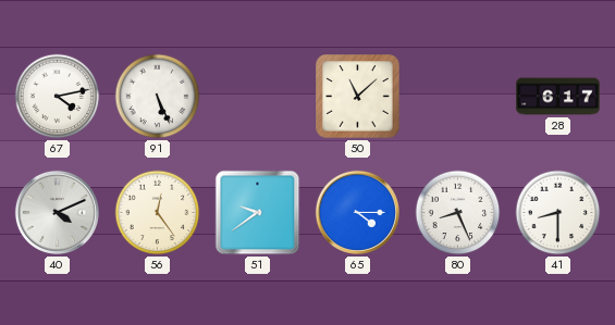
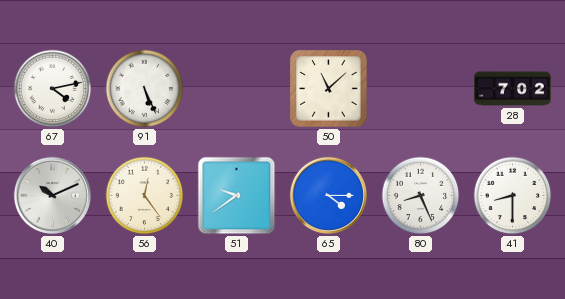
28: 6:17 -> 7:02 (513, 89)
40: 4:11 -> 10:11 (52, 195)
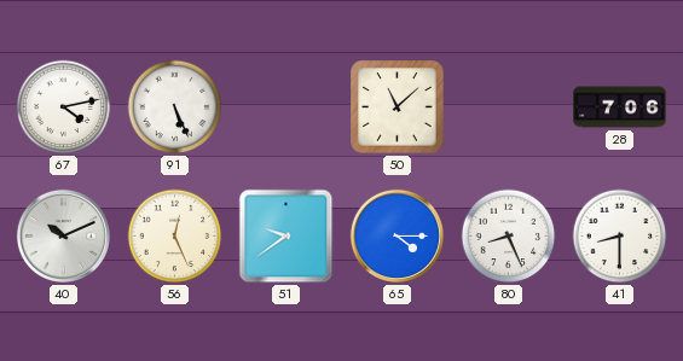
28: 7:02 -> 7:06 (620, 107)
56: 12:24 -> 12:26 (175, 237)
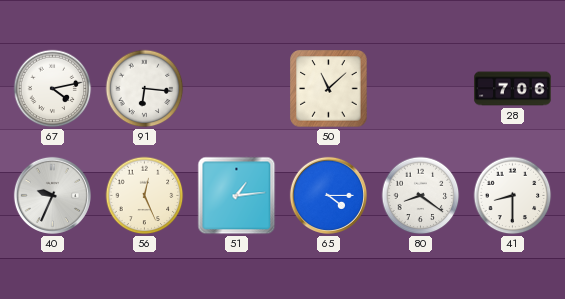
91: 5:26 -> 6:16 (145, 89)
40: 10:11 -> 9:34 (52, 195)
51: 9:39 -> 1:14 (237, 196)
80: 8:26 -> 8:21 (421, 196)
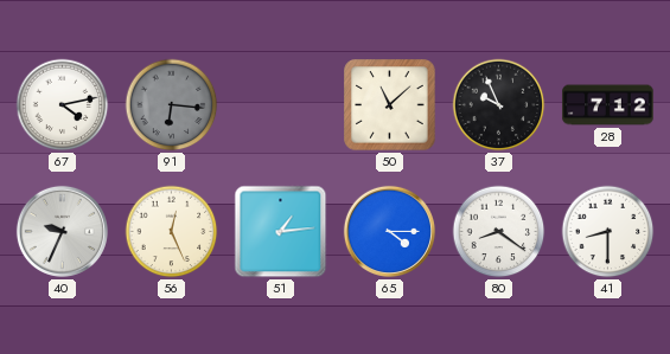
91 dial: white -> grey (172, 105)
37: none -> 9:56 (499, 105)
28: 7:06 -> 7:12 (608, 105)
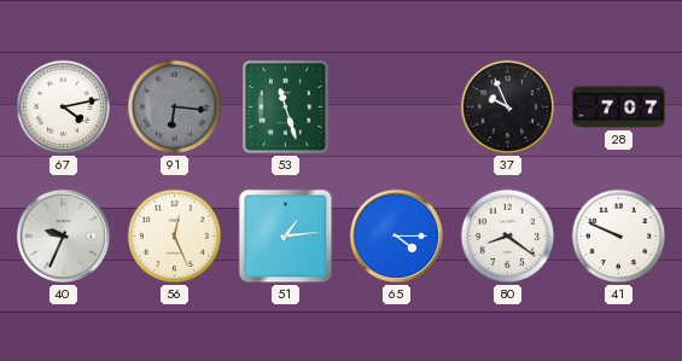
53: none -> 11:27 (286, 107)
50: 11:08 -> none (390, 105)
28: 7:12 -> 7:07 (619, 107)
41: 8:30 -> 9:49 (619, 237)
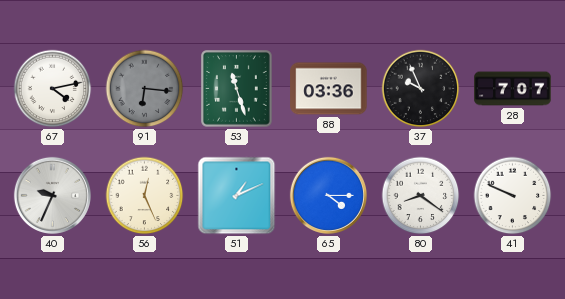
88: none -> 03:36 (329, 89)
51: 1:14 -> 1:11 (237, 196)
